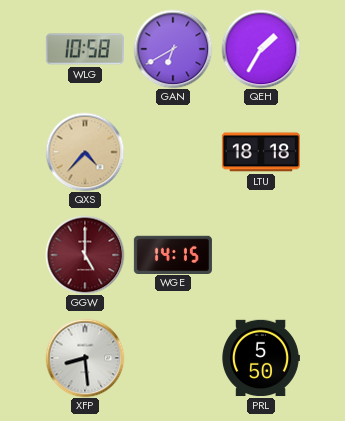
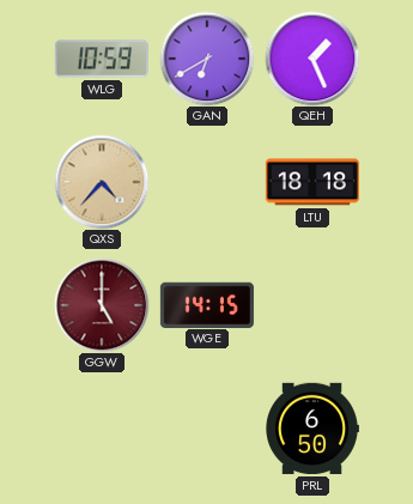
WLG: 10:58 -> 10:59 (102, 59)
QEH: 1:35 -> 1:26 (312, 59)
XFP: 8:29 -> none (85, 358)
PRL: 5:50 -> 6:50 (312, 429)
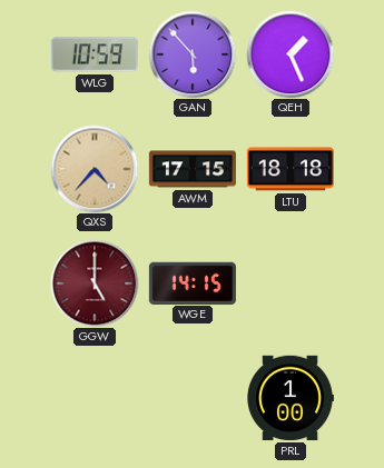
GAN: 6:40 -> 5:53 (193, 54)
AWM: none -> 17:15 (193, 169)
PRL: 6:50 -> 1:00 (291, 398)
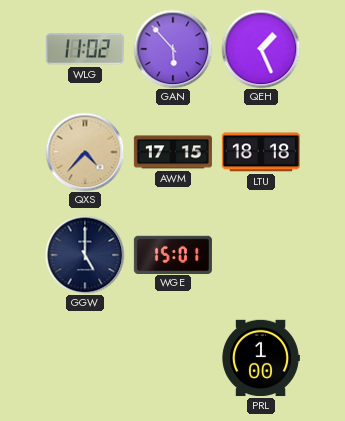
WLG: 10:59 -> 11:02 (85, 49)
GGW dial: burgundy -> navy (85, 255)
WGE: 14:15 -> 15:01 (173, 254)
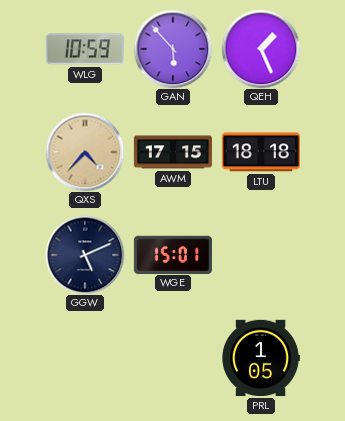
WLG: 11:02 -> 10:59 (85, 49)
GGW: 5:00 -> 5:11 (85, 255)
PRL: 1:00 -> 1:05 (261, 358)
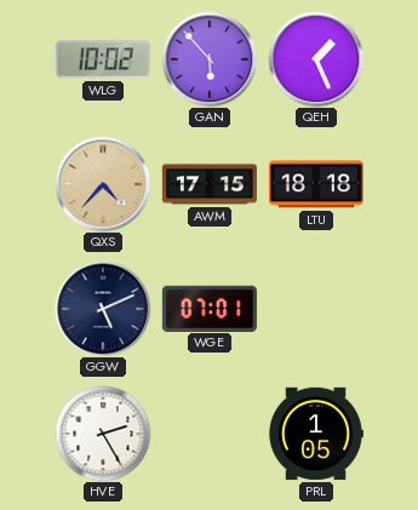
WLG: 10:59 -> 10:02 (103, 59)
WGE: 15:01 -> 07:01 (210, 308)
HVE: none -> 2:25 (103, 434)
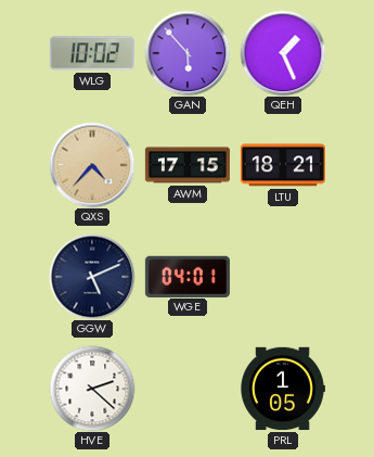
LTU: 18:18 -> 18:21 (283, 165)
WGE: 07:01 -> 04:01 (188, 276)
HVE: 2:25 -> 2:22 (92, 389)
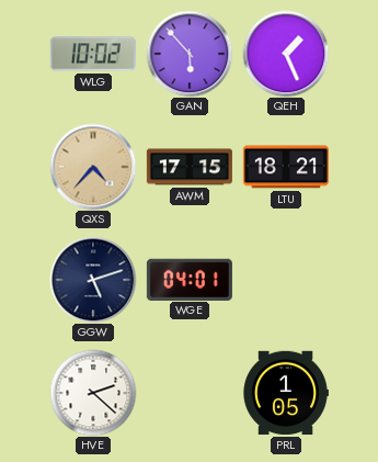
GGW: 5:11 -> 5:12 (93, 280)
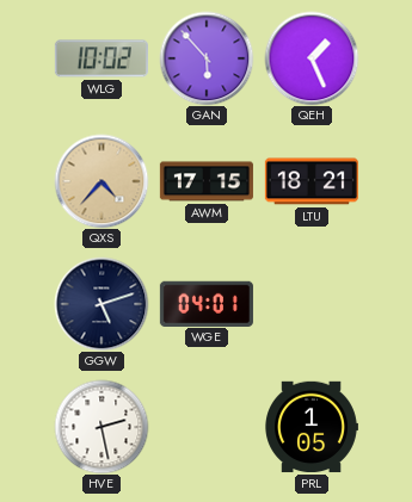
HVE: 2:22 -> 2:28 (102, 427)
